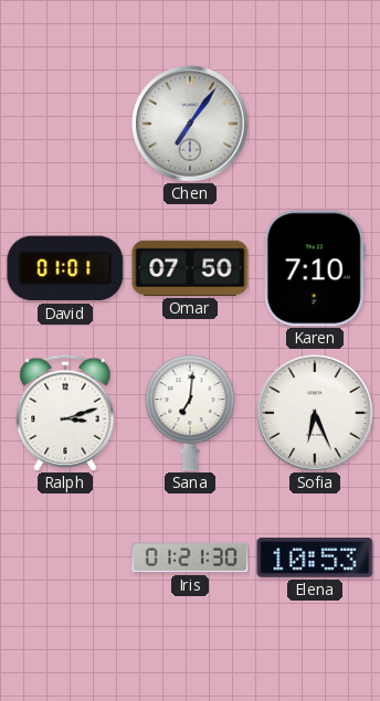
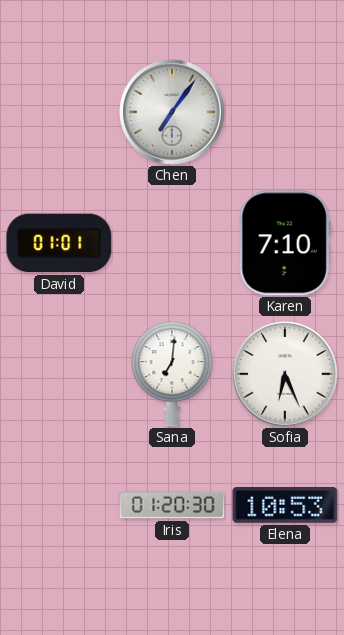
Omar: 07:50 -> none (190, 268)
Ralph: 3:12 -> none (65, 413)
Iris: 01:21 -> 01:20 (172, 505)
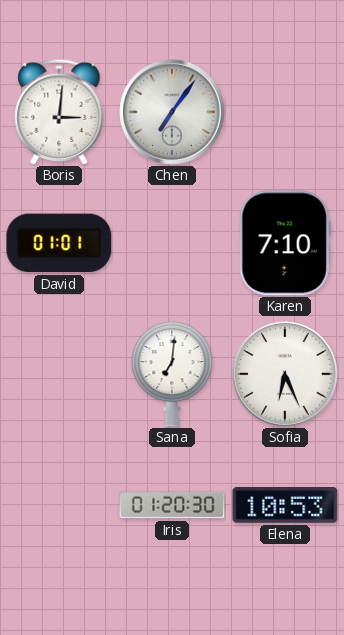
Boris: none -> 3:01 (59, 112)
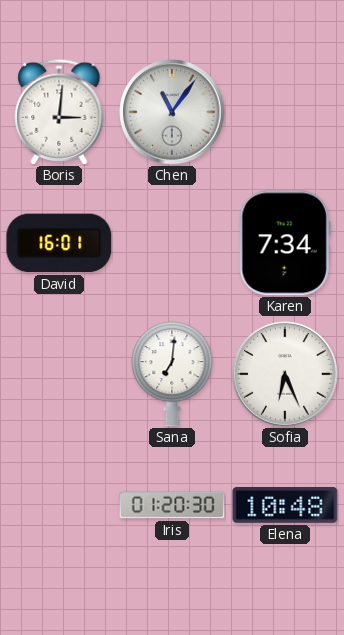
Chen: 7:06 -> 11:06 (172, 112)
David: 01:01 -> 16:01 (59, 243)
Karen: 7:10 -> 7:34 (285, 243)
Elena: 10:53 -> 10:48 (285, 506)
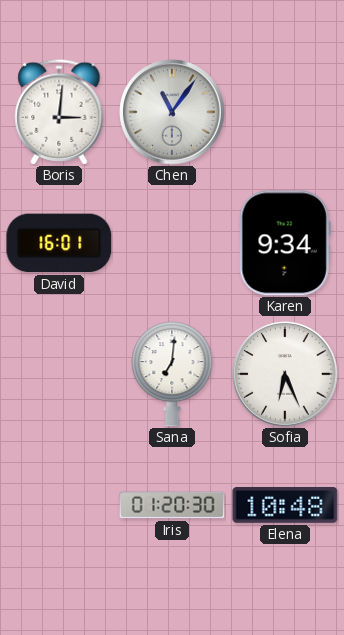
Karen: 7:34 -> 9:34 (285, 243)
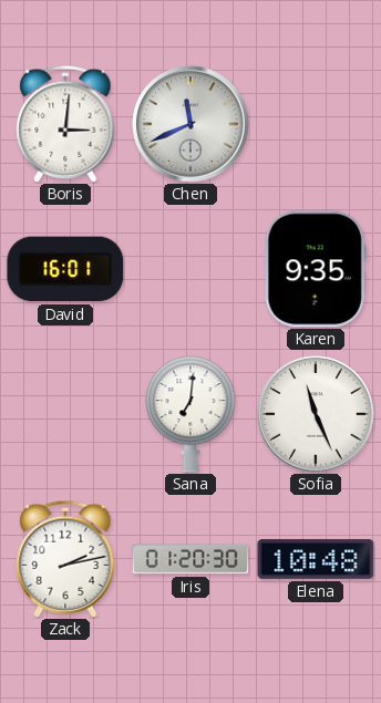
Chen: 11:06 -> 11:41 (190, 124)
Karen: 9:34 -> 9:35 (316, 269)
Sofia: 6:26 -> 11:26 (316, 414)
Zack: none -> 2:13 (65, 559)
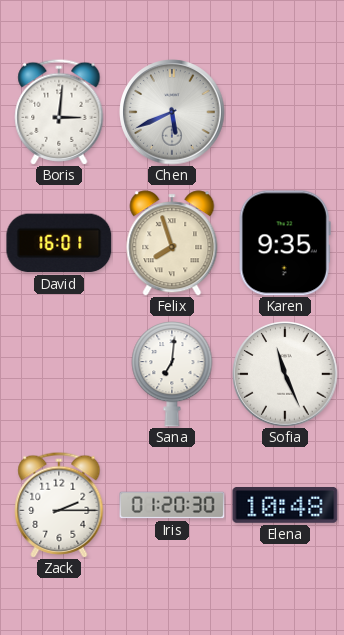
Chen: 11:41 -> 5:41 (172, 112)
Felix: none -> 7:57 (172, 243)
Zack: 2:13 -> 2:15 (59, 505)
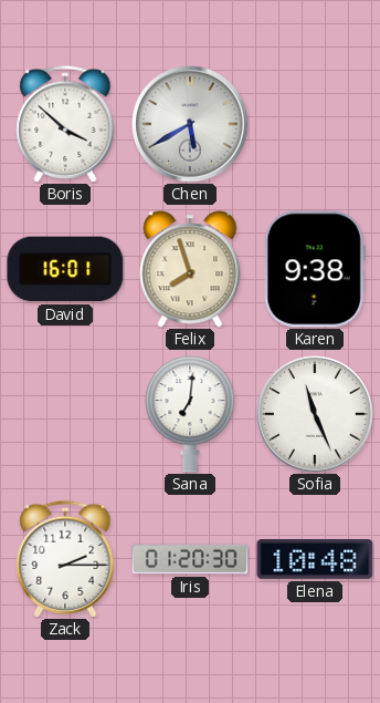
Boris: 3:01 -> 3:52 (65, 124)
Chen: 5:41 -> 5:40 (190, 124)
Karen: 9:35 -> 9:38 (315, 269)
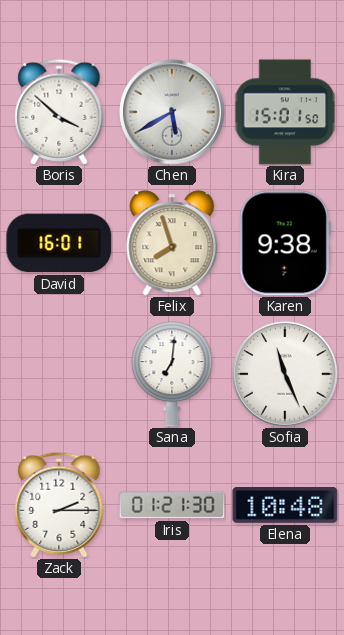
Kira: none -> 15:01 (285, 112)
Iris: 01:20 -> 01:21 (172, 505)
